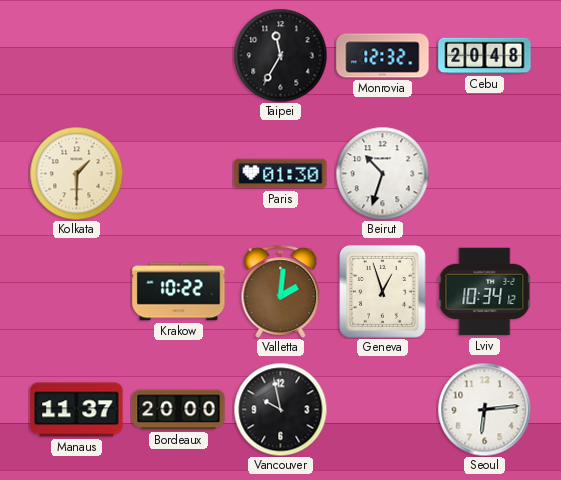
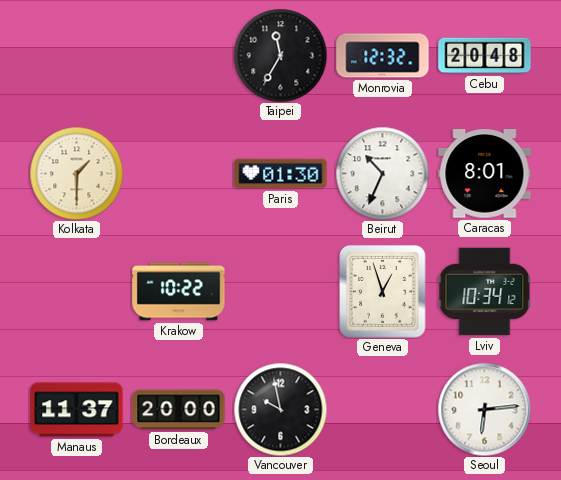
Beirut: 10:33 -> 10:34 (382, 173)
Caracas: none -> 8:01 (485, 174)
Valletta: 2:01 -> none (281, 291)
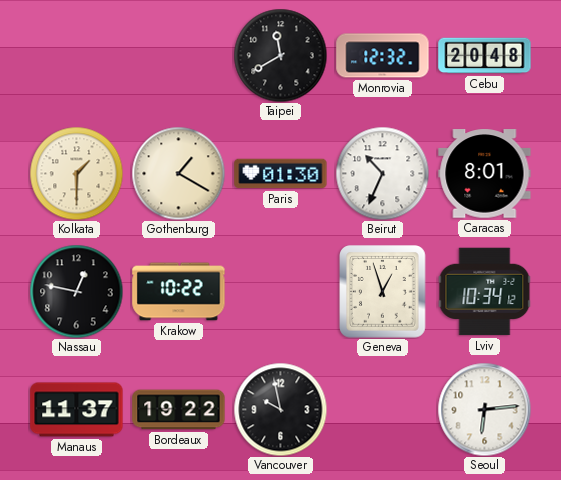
Taipei: 11:35 -> 11:40 (280, 55)
Gothenburg: none -> 1:20 (178, 173)
Nassau: none -> 12:47 (76, 291)
Bordeaux: 20:00 -> 19:22 (179, 410)
